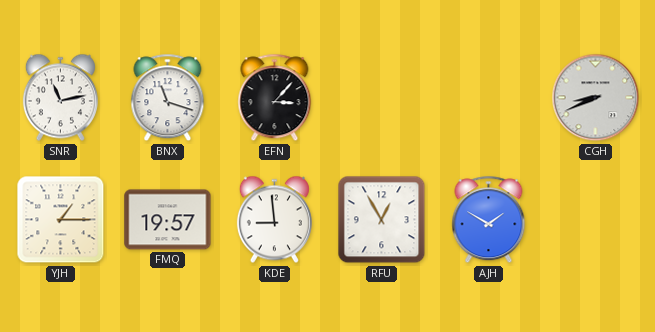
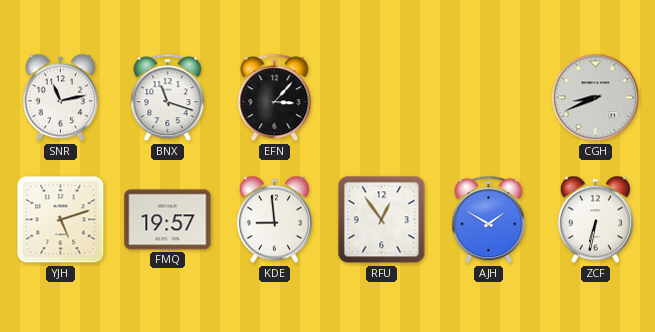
YJH: 1:15 -> 5:12 (61, 220)
RFU: 12:55 -> 12:54 (382, 220)
ZCF: none -> 6:32 (595, 220)
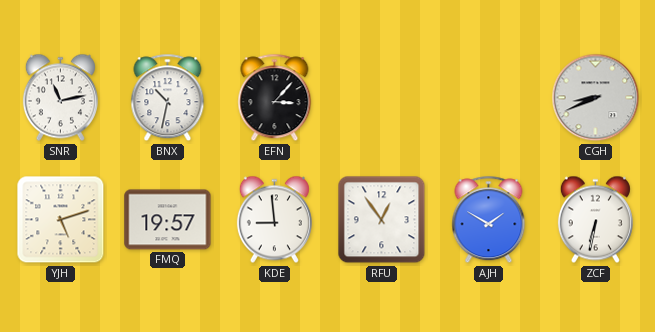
BNX: 11:18 -> 10:32 (168, 98)
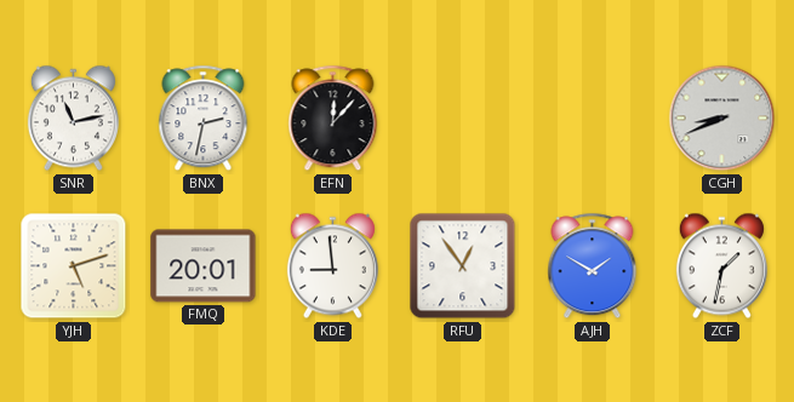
BNX: 10:32 -> 2:32 (204, 119)
EFN: 3:07 -> 12:07 (333, 119)
FMQ: 19:57 -> 20:01 (204, 266)
ZCF: 6:32 -> 1:32 (721, 266)
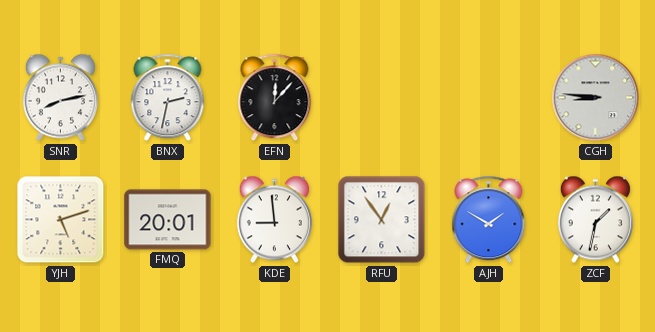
SNR: 11:13 -> 8:13 (60, 98)
CGH: 8:41 -> 8:46 (596, 98)
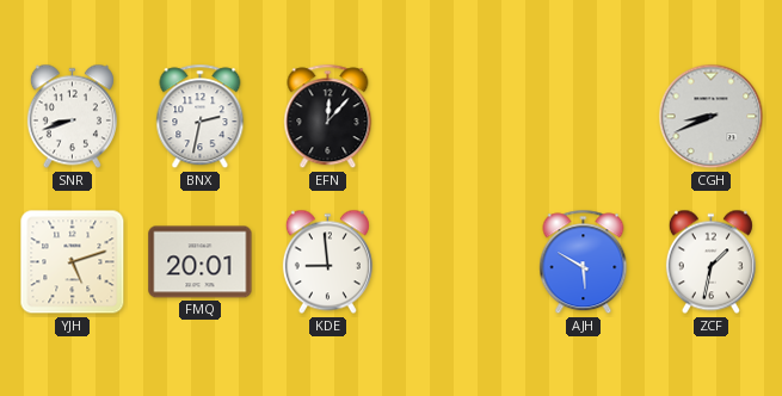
SNR: 8:13 -> 8:42 (72, 117)
CGH: 8:46 -> 8:41 (712, 117)
RFU: 12:54 -> none (382, 220)
AJH: 1:50 -> 5:50 (584, 262)
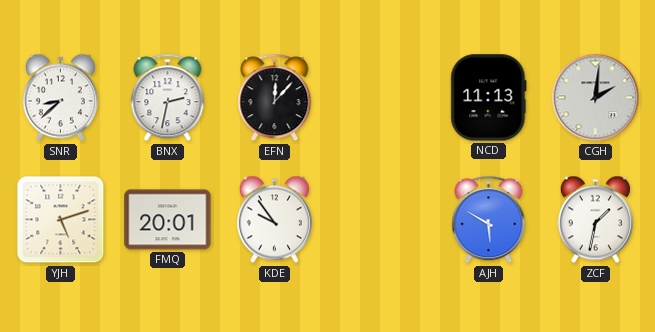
SNR: 8:42 -> 8:38 (60, 98)
NCD: none -> 11:13 (489, 98)
CGH: 8:41 -> 2:01 (596, 98)
KDE: 8:59 -> 9:54 (274, 220)
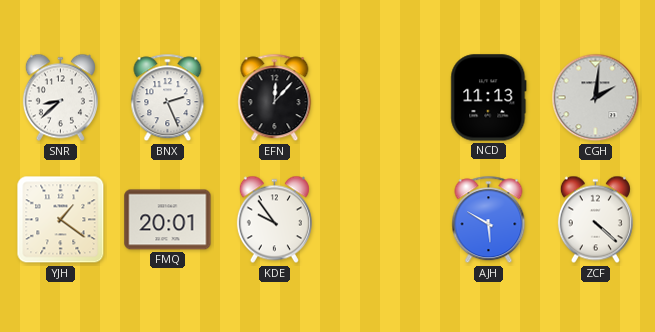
BNX: 2:32 -> 2:26 (168, 98)
YJH: 5:12 -> 1:21 (61, 220)
ZCF: 1:32 -> 4:22 (595, 220)
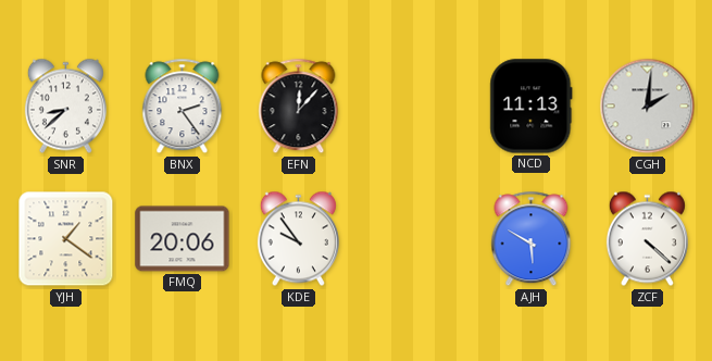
BNX: 2:26 -> 2:24 (183, 107)
FMQ: 20:01 -> 20:06 (183, 239)
